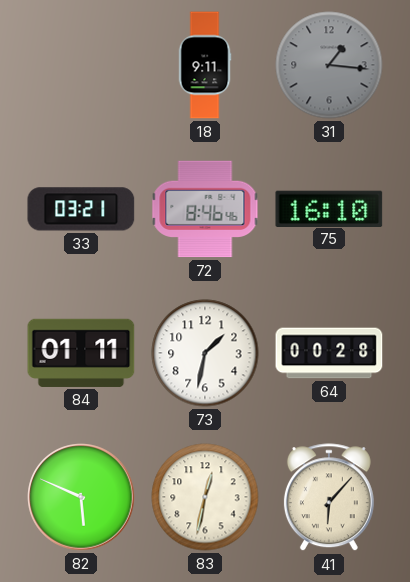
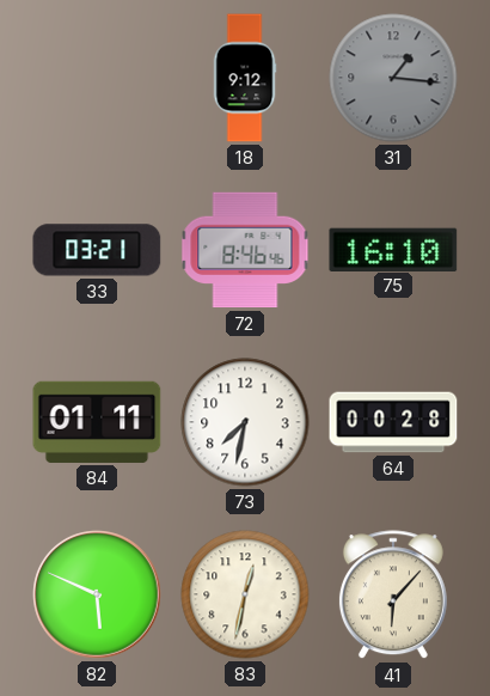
18: 9:11 -> 9:12 (245, 78)
73: 1:32 -> 7:32 (245, 422)
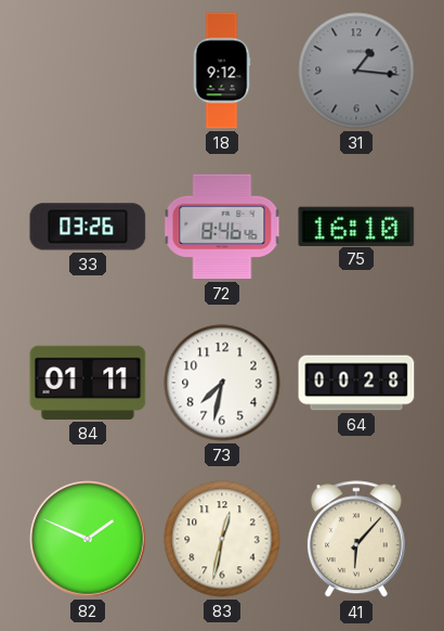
33: 03:21 -> 03:26 (88, 227)
82: 5:49 -> 1:49 (88, 539)
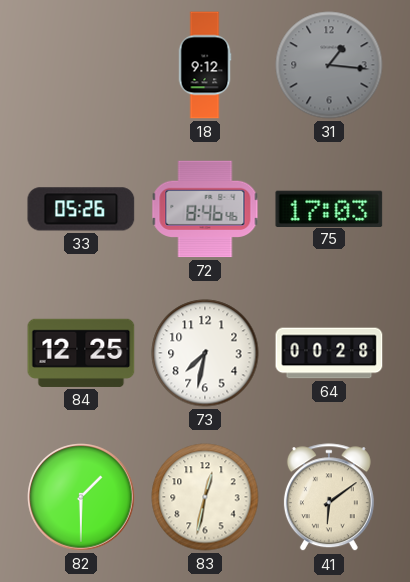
33: 03:26 -> 05:26 (81, 209)
75: 16:10 -> 17:03 (329, 208)
84: 01:11 -> 12:25 (81, 353)
82: 1:49 -> 1:30 (81, 497)
41: 6:07 -> 6:09 (329, 498)
